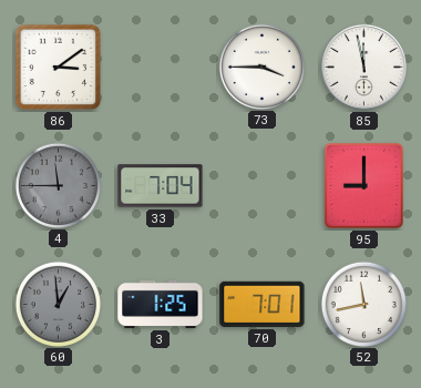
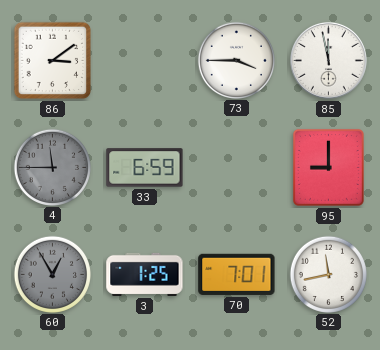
33: 7:04 -> 6:59 (145, 168)
60: 12:59 -> 12:55 (52, 274)
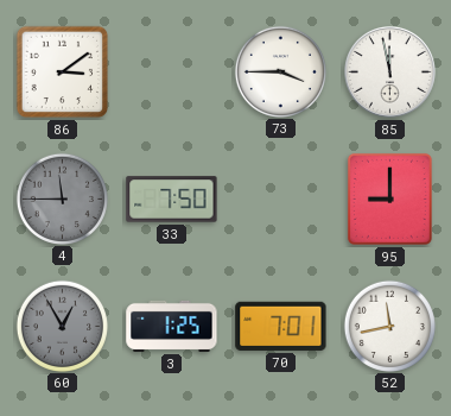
33: 6:59 -> 7:50 (172, 200)
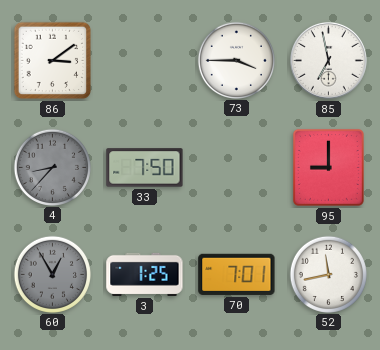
85: 11:58 -> 6:58 (329, 61)
4: 11:45 -> 8:37 (52, 167)
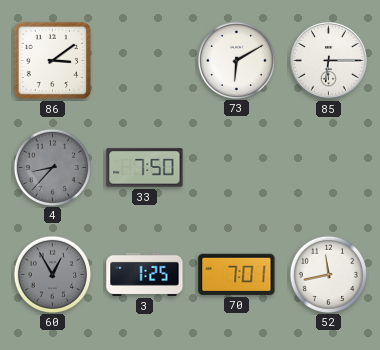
73: 3:45 -> 6:10 (236, 60)
85: 6:58 -> 6:15 (329, 61)
95: 9:00 -> none (328, 167)
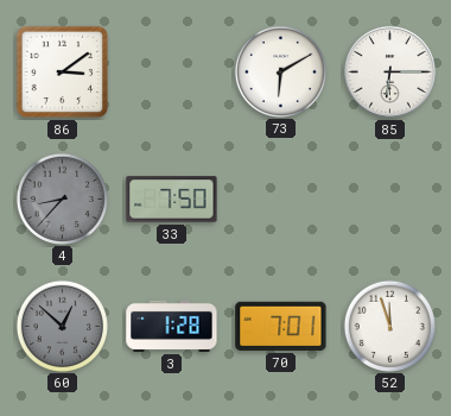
60: 12:55 -> 12:52 (62, 326)
3: 1:25 -> 1:28 (172, 326)
52: 11:43 -> 11:57 (389, 326)
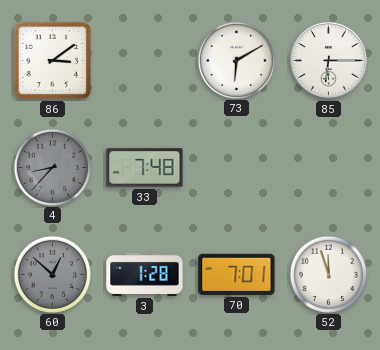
33: 7:50 -> 7:48 (145, 168)
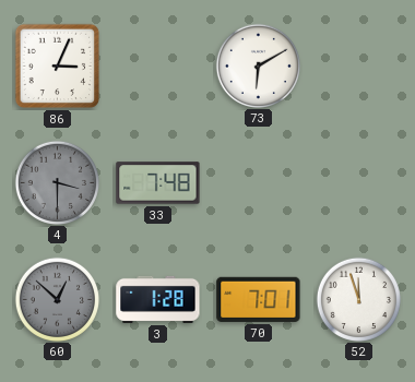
86: 3:09 -> 3:04 (58, 67)
85: 6:15 -> none (329, 61)
4: 8:37 -> 3:30 (57, 182)
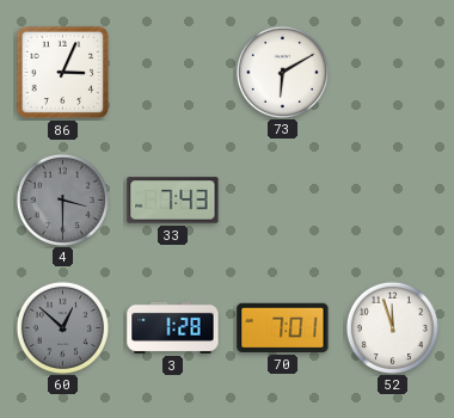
33: 7:48 -> 7:43 (173, 201)
